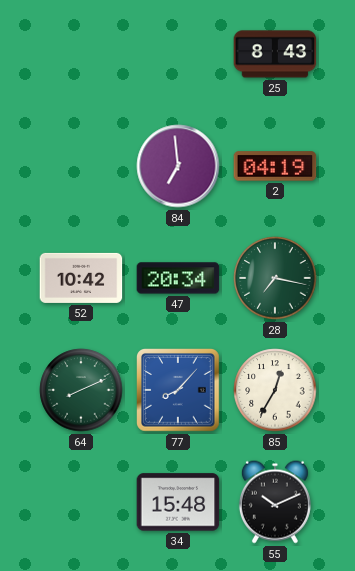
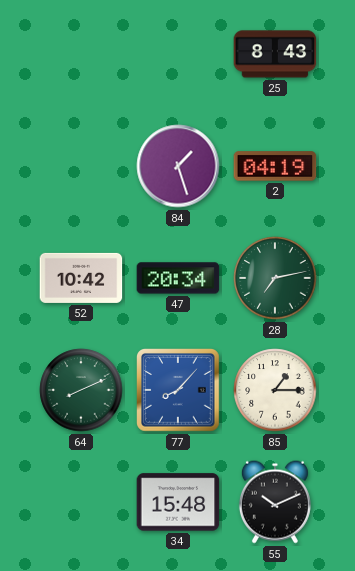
84: 6:59 -> 1:27 (178, 166)
28: 7:17 -> 7:13 (275, 278)
85: 12:35 -> 1:15 (275, 390)
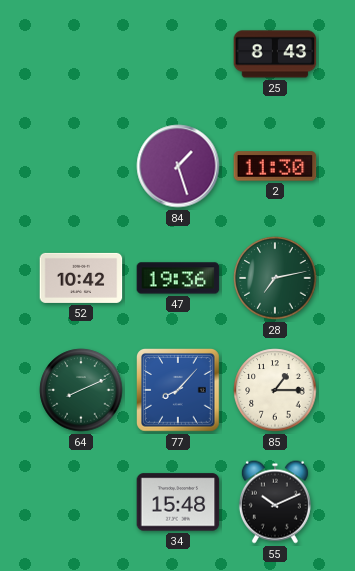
2: 04:19 -> 11:30 (275, 166)
47: 20:34 -> 19:36 (178, 278)
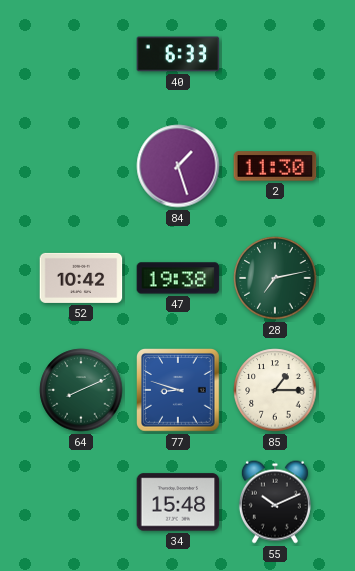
40: none -> 6:33 (178, 54)
25: 8:43 -> none (275, 54)
47: 19:36 -> 19:38 (178, 278)
77: 8:07 -> 8:48 (179, 391)
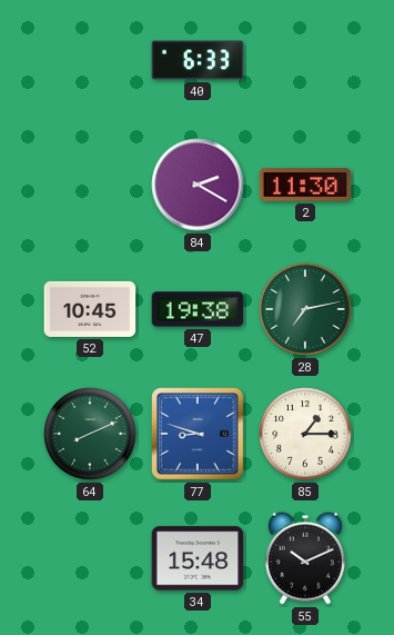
84: 1:27 -> 2:20 (198, 185)
52: 10:42 -> 10:45 (90, 309)
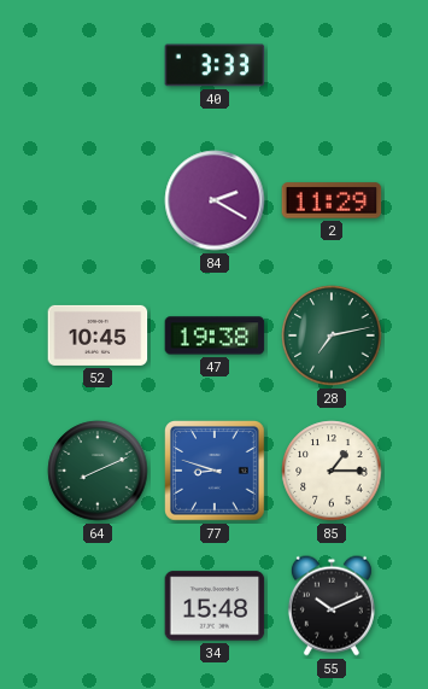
40: 6:33 -> 3:33 (215, 65)
2: 11:30 -> 11:29 (332, 200)
